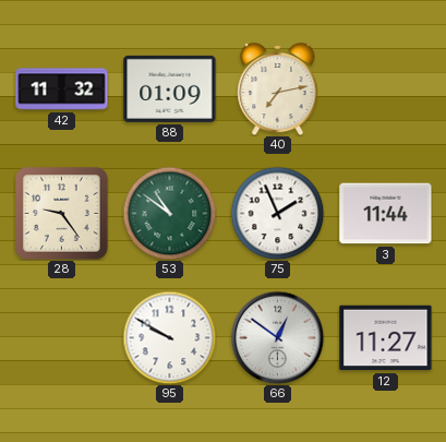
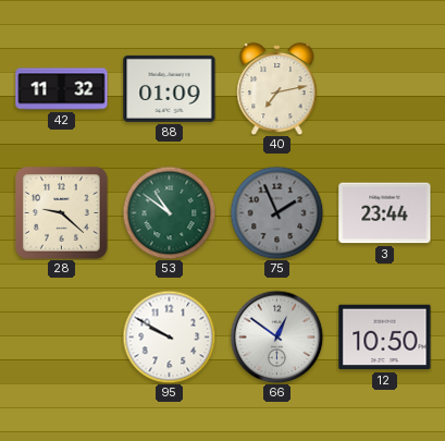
28: 9:24 -> 9:22 (62, 213)
75 dial: white -> grey (276, 212)
3: 11:44 -> 23:44 (385, 213)
12: 11:27 -> 10:50 (385, 338)
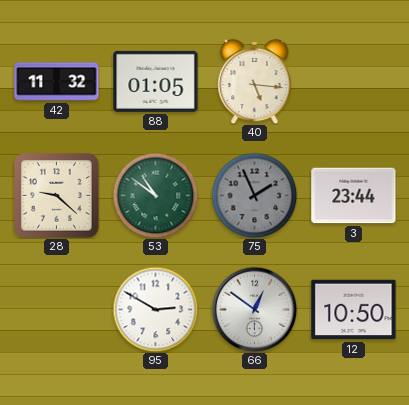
88: 01:09 -> 01:05 (156, 81)
40: 7:13 -> 5:16 (255, 81)
95: 9:50 -> 2:50 (155, 309)
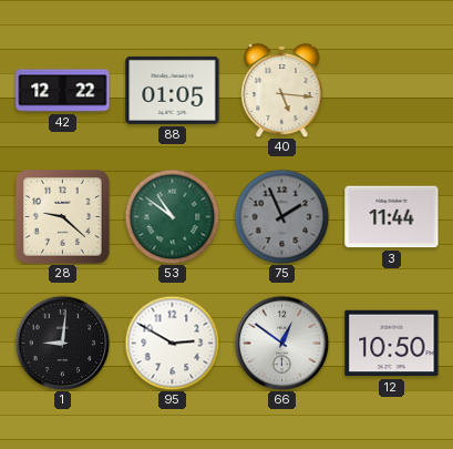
42: 11:32 -> 12:22 (63, 91)
3: 23:44 -> 11:44 (392, 217)
1: none -> 9:01 (62, 343)
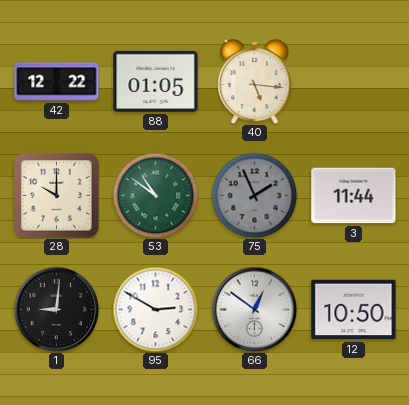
28: 9:22 -> 10:00 (57, 196)
